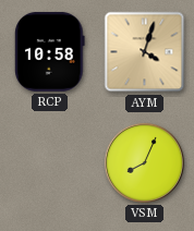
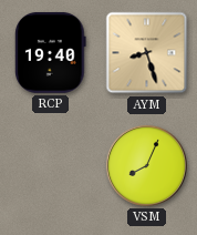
RCP: 10:58 -> 19:40 (51, 52)
AYM: 4:03 -> 8:27 (147, 53)
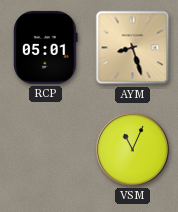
RCP: 19:40 -> 05:01 (46, 47)
VSM: 8:04 -> 11:04 (132, 149)
